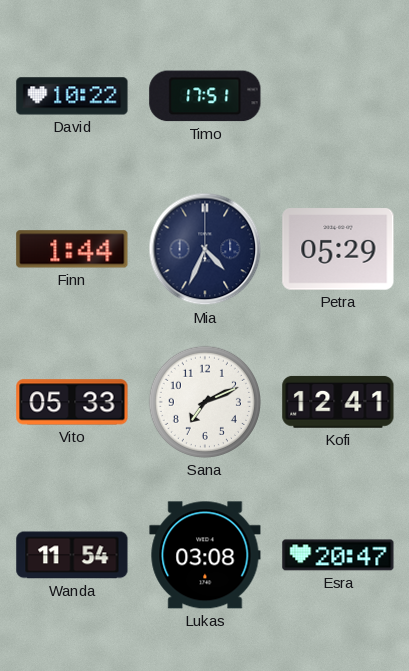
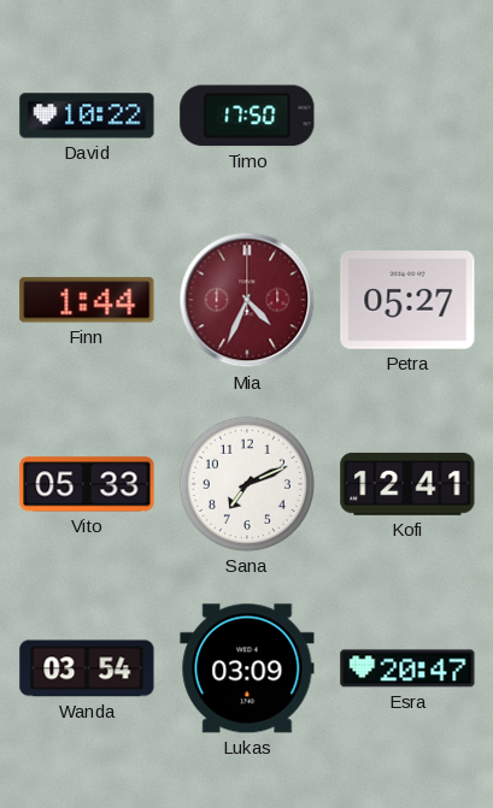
Timo: 17:51 -> 17:50 (247, 116)
Mia dial: navy -> burgundy (247, 300)
Petra: 05:29 -> 05:27 (407, 300)
Wanda: 11:54 -> 03:54 (87, 668)
Lukas: 03:08 -> 03:09 (247, 668)
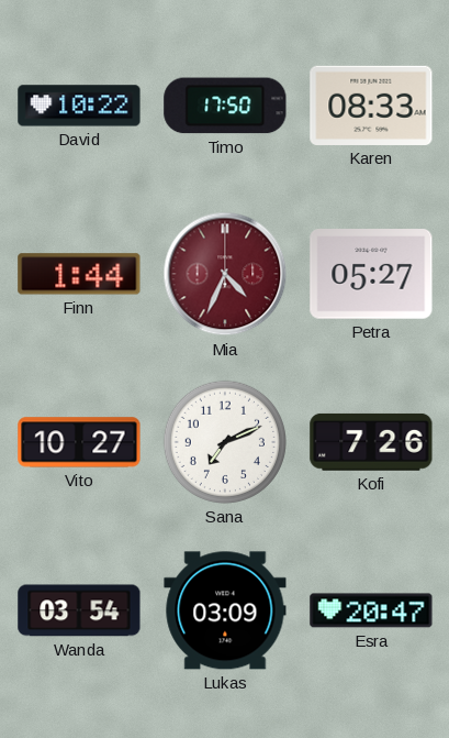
Karen: none -> 08:33 (371, 106)
Vito: 05:33 -> 10:27 (79, 442)
Kofi: 12:41 -> 7:26 (371, 442)
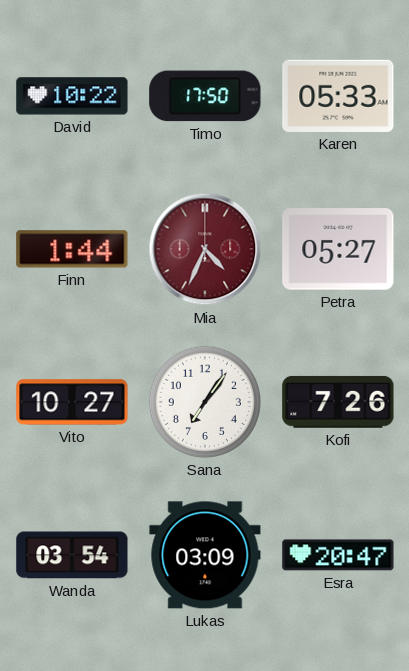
Karen: 08:33 -> 05:33 (338, 96)
Sana: 7:11 -> 7:06 (205, 402)
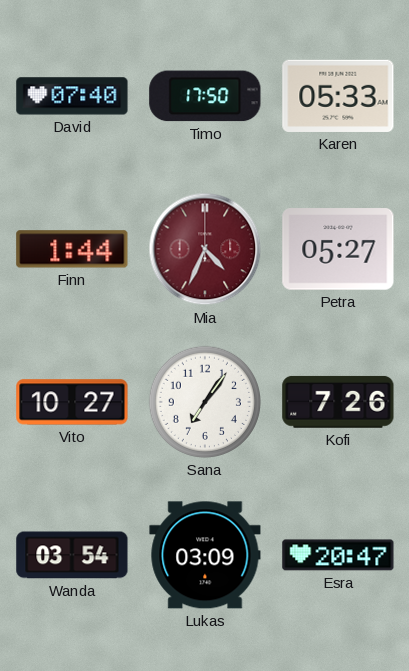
David: 10:22 -> 07:40 (72, 96)
